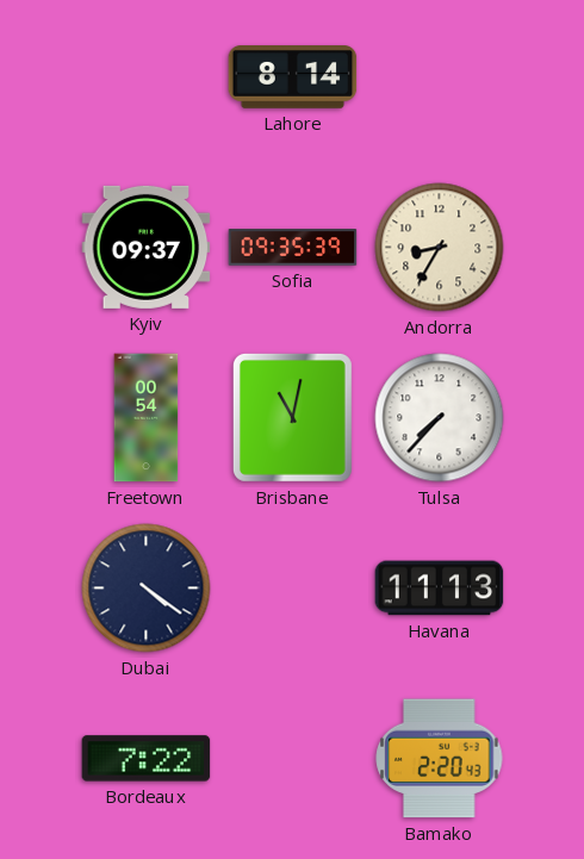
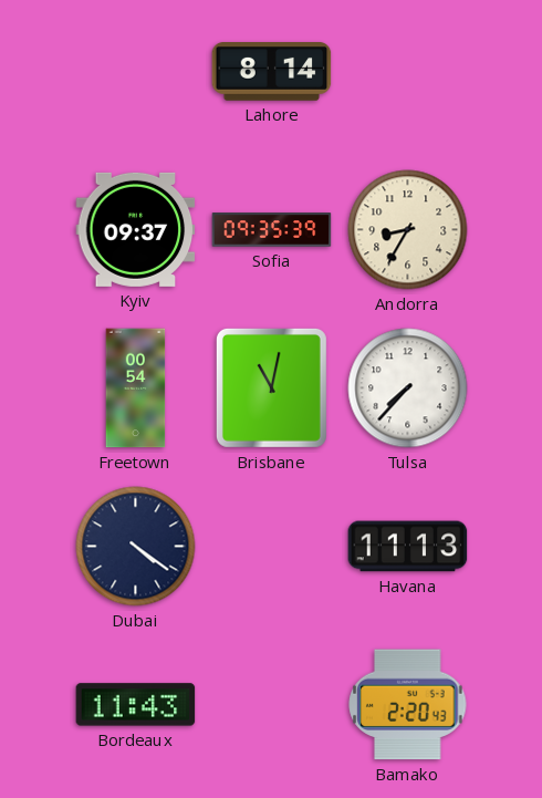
Bordeaux: 7:22 -> 11:43 (136, 705)
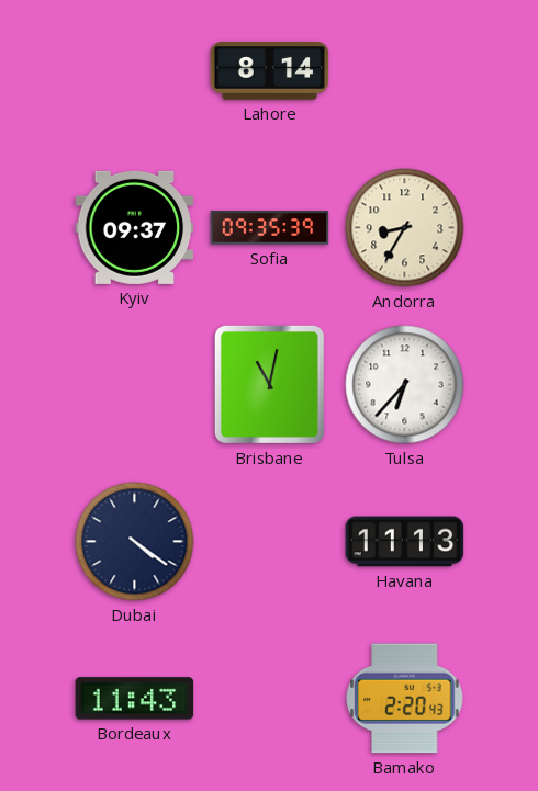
Freetown: 00:54 -> none (136, 388)
Tulsa: 7:37 -> 6:37 (405, 385)
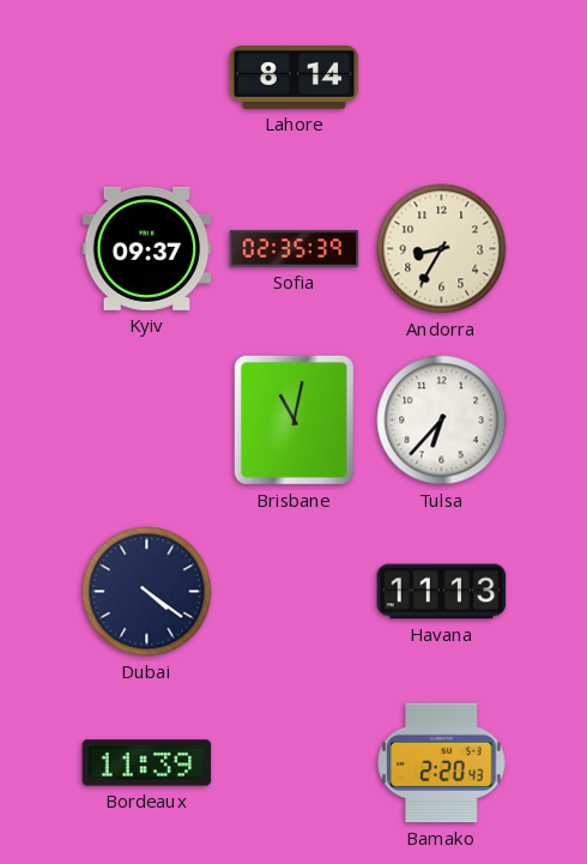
Sofia: 09:35 -> 02:35 (295, 249)
Bordeaux: 11:43 -> 11:39 (147, 763)
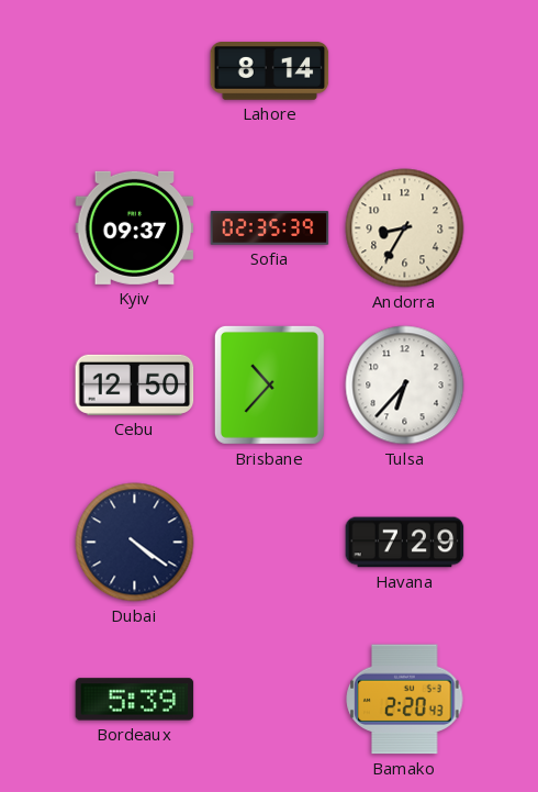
Cebu: none -> 12:50 (135, 384)
Brisbane: 11:02 -> 10:37 (269, 384)
Havana: 11:13 -> 7:29 (405, 543)
Bordeaux: 11:39 -> 5:39 (135, 700)
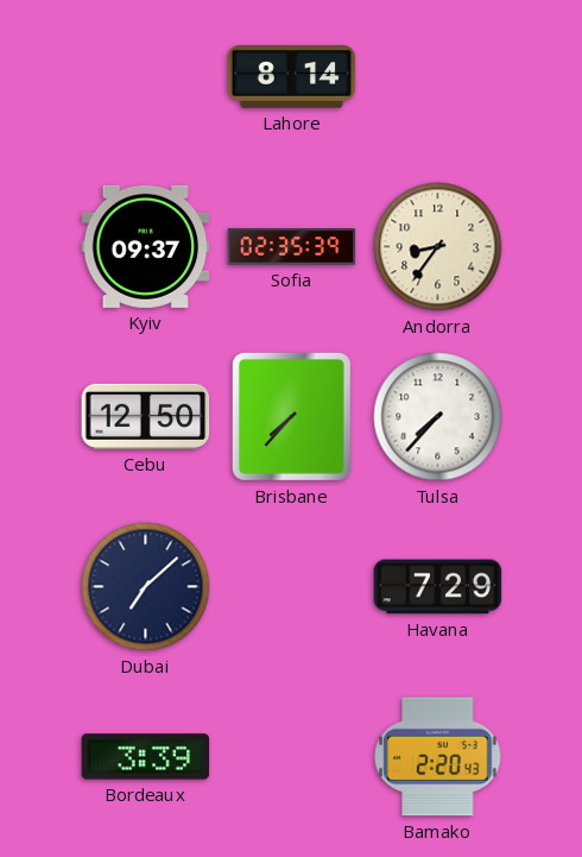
Andorra: 8:35 -> 8:36 (438, 247)
Brisbane: 10:37 -> 7:37 (291, 416)
Tulsa: 6:37 -> 7:37 (438, 417)
Dubai: 4:21 -> 7:08 (146, 587)
Bordeaux: 5:39 -> 3:39 (146, 757)
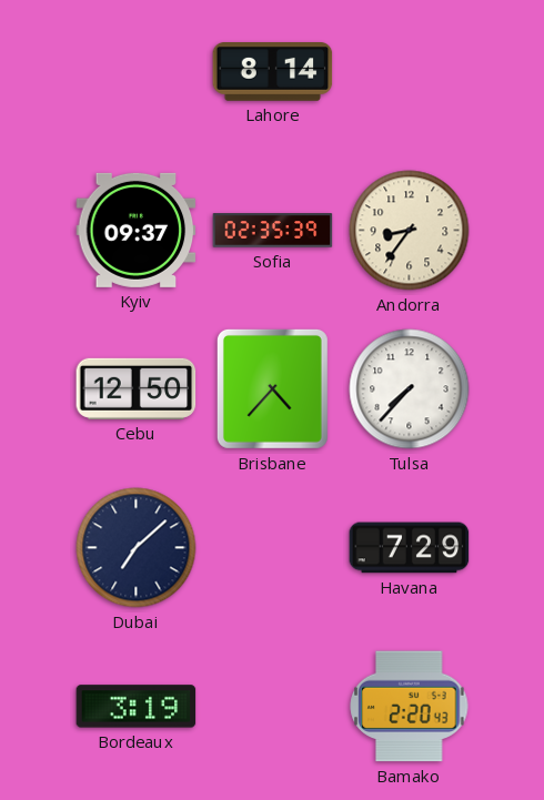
Brisbane: 7:37 -> 4:37 (272, 388)
Bordeaux: 3:39 -> 3:19 (137, 707)
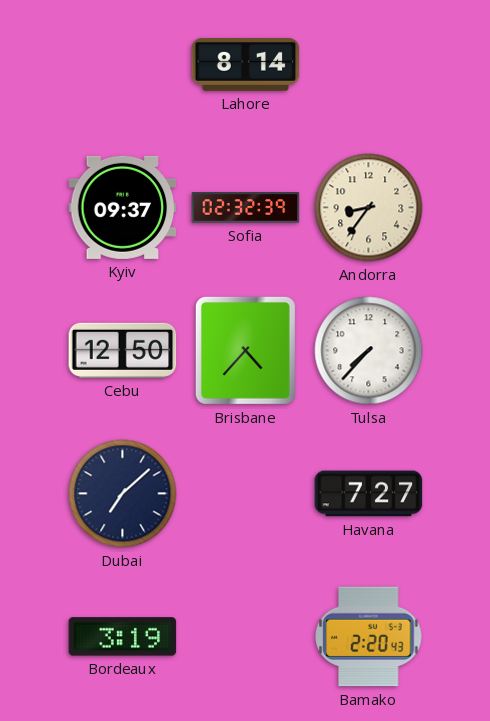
Sofia: 02:35 -> 02:32 (246, 208)
Havana: 7:29 -> 7:27 (369, 494)
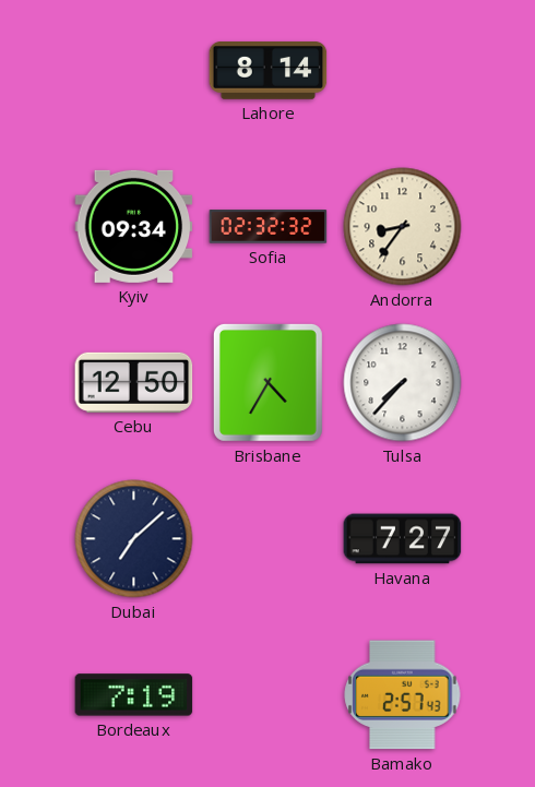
Kyiv: 09:37 -> 09:34 (134, 226)
Sofia: 02:32:39 -> 02:32:32 (269, 227)
Brisbane: 4:37 -> 4:35 (267, 382)
Bordeaux: 3:19 -> 7:19 (134, 695)
Bamako: 2:20 -> 2:57 (403, 695)
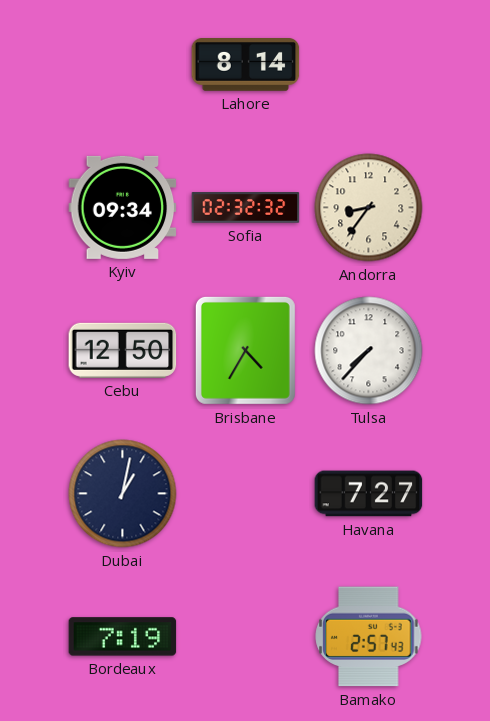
Dubai: 7:08 -> 1:02 (123, 494)
